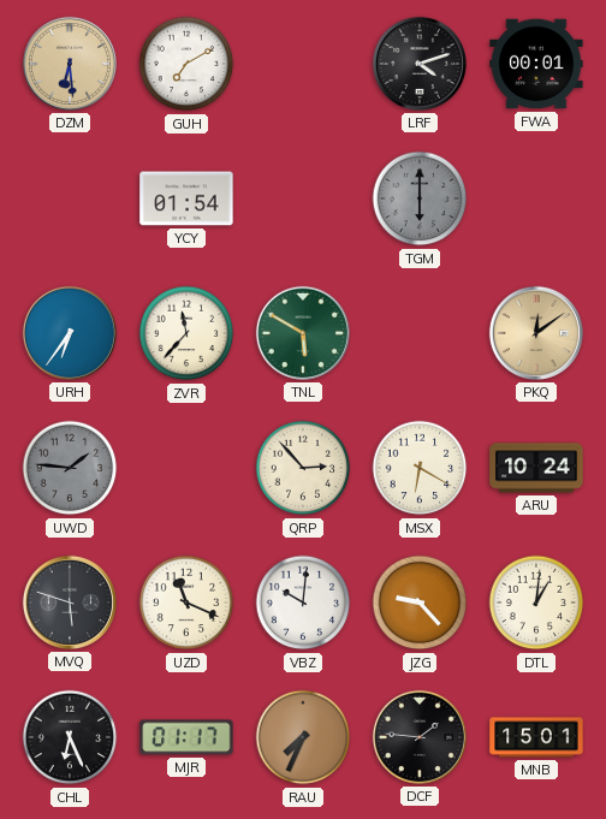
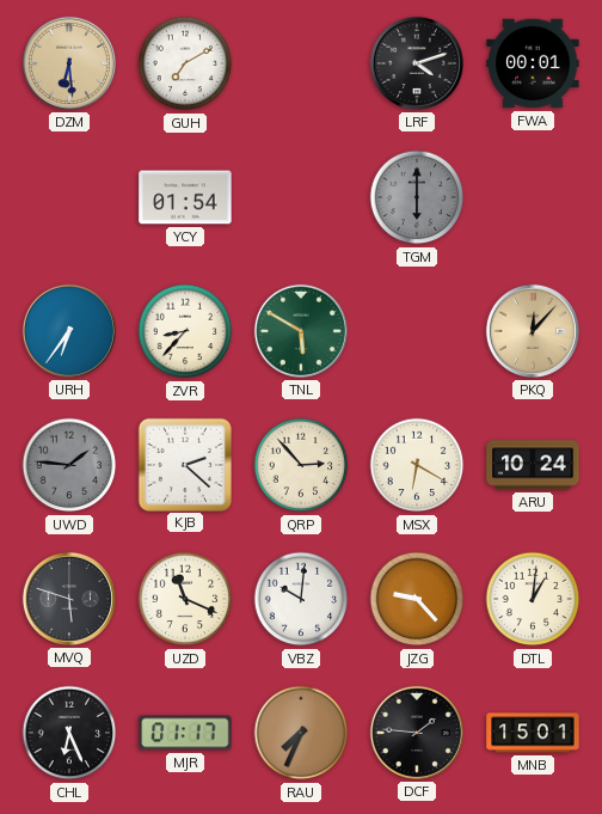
ZVR: 11:37 -> 8:37 (185, 331)
PKQ: 12:09 -> 12:07 (533, 331)
KJB: none -> 2:22 (184, 464)
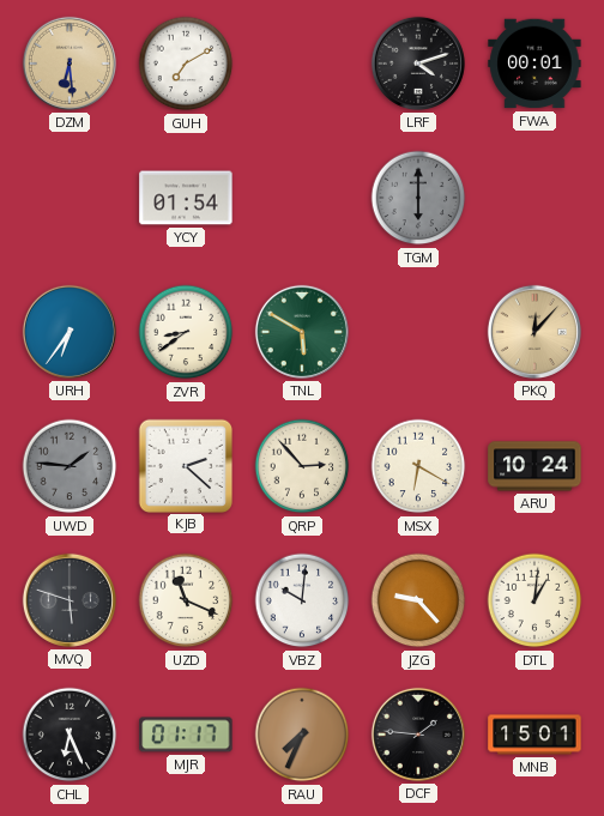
ZVR: 8:37 -> 8:39 (186, 332)
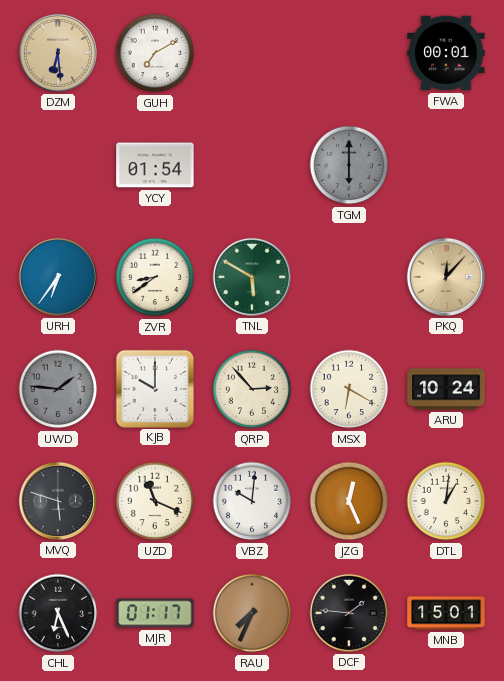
LRF: 4:12 -> none (418, 64)
KJB: 2:22 -> 10:00 (154, 388)
JZG: 9:23 -> 12:26 (349, 501)
